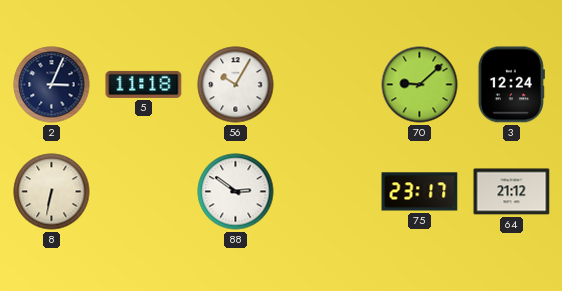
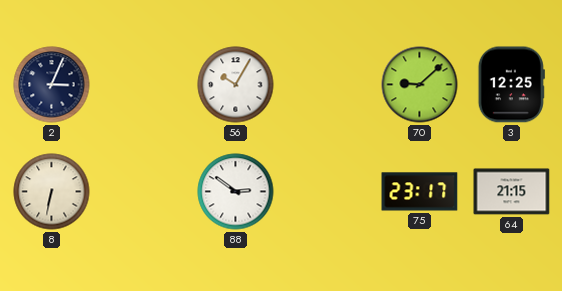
5: 11:18 -> none (144, 84)
3: 12:24 -> 12:25 (511, 85)
64: 21:12 -> 21:15 (512, 192)
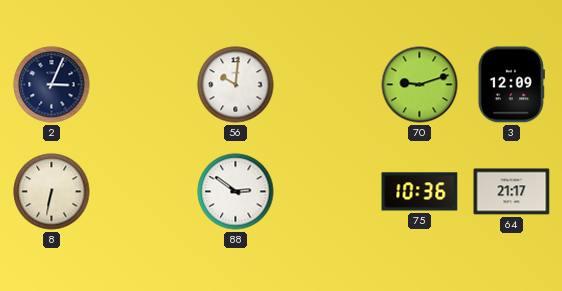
56: 10:05 -> 10:01 (236, 85)
70: 9:08 -> 9:12 (420, 85)
3: 12:25 -> 12:09 (511, 85)
75: 23:17 -> 10:36 (420, 192)
64: 21:15 -> 21:17 (512, 192)
